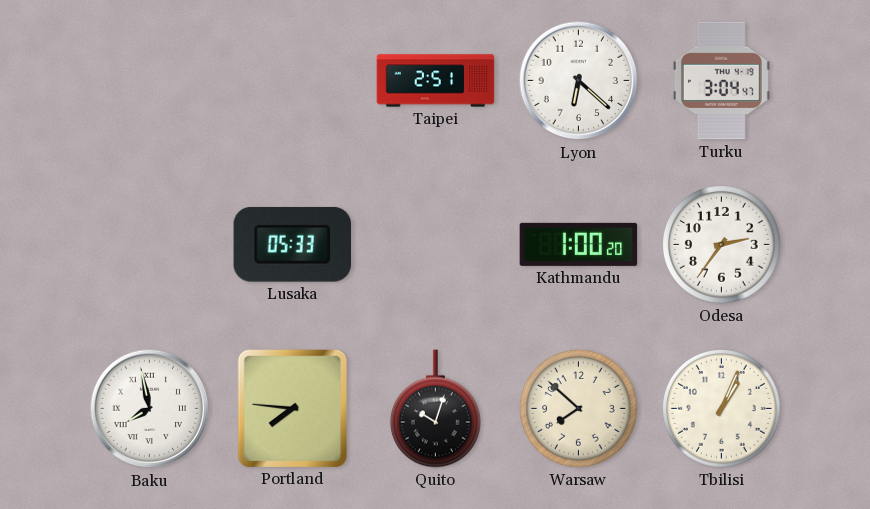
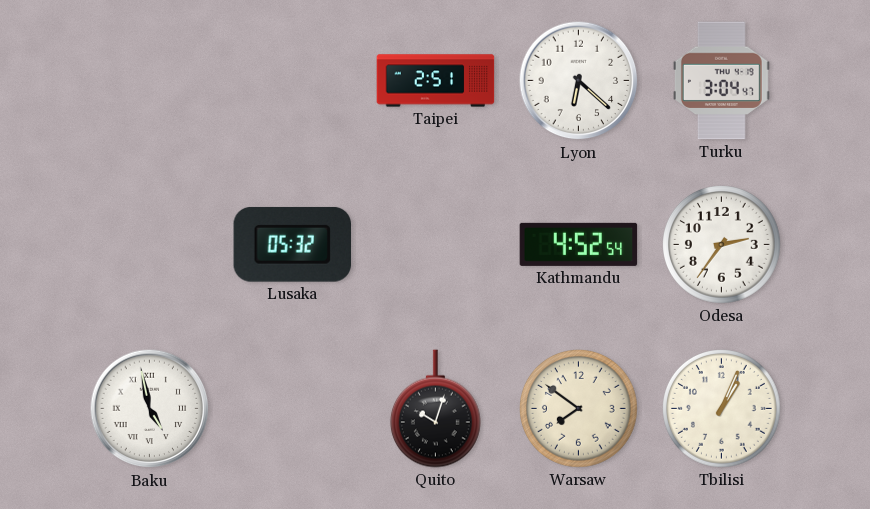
Lusaka: 05:33 -> 05:32 (292, 244)
Kathmandu: 1:00 -> 4:52 (579, 244)
Baku: 7:58 -> 4:58 (150, 409)
Portland: 7:46 -> none (292, 408)
Warsaw: 7:52 -> 7:51 (579, 409)
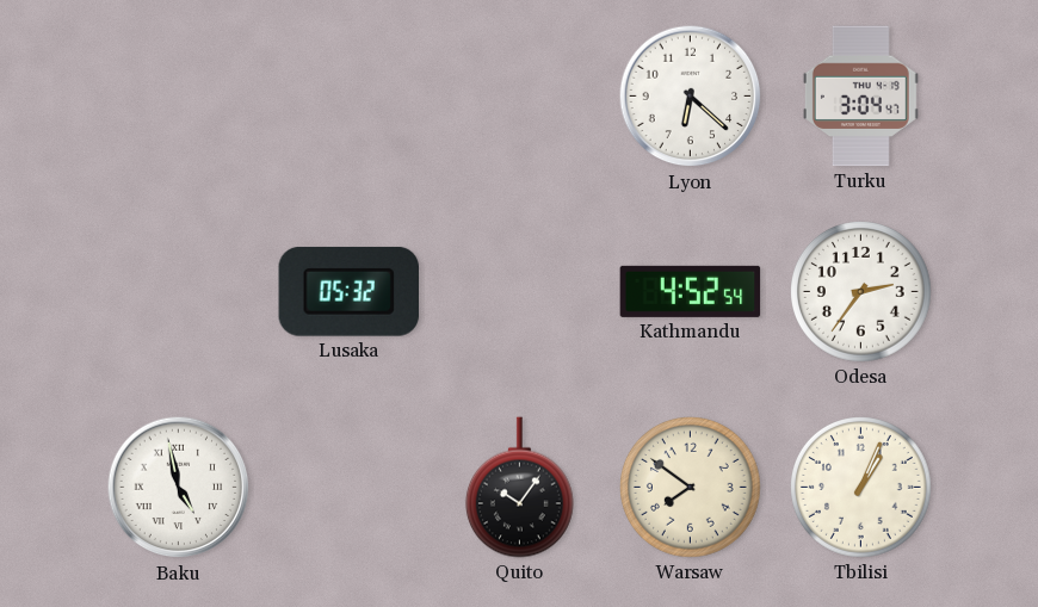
Taipei: 2:51 -> none (436, 81)
Quito: 10:03 -> 10:06 (519, 488)
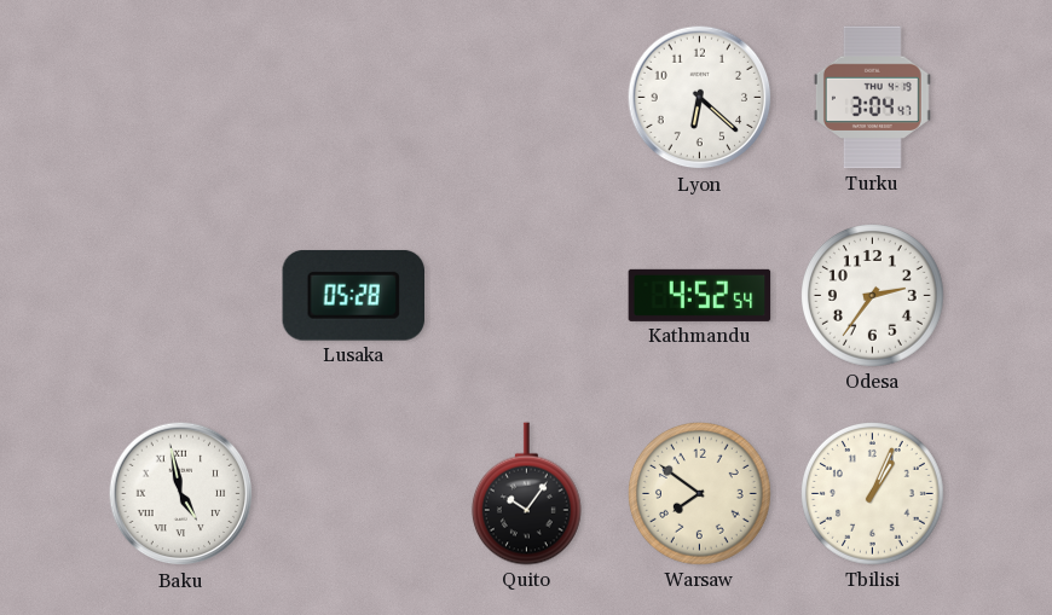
Lusaka: 05:32 -> 05:28 (353, 295)
